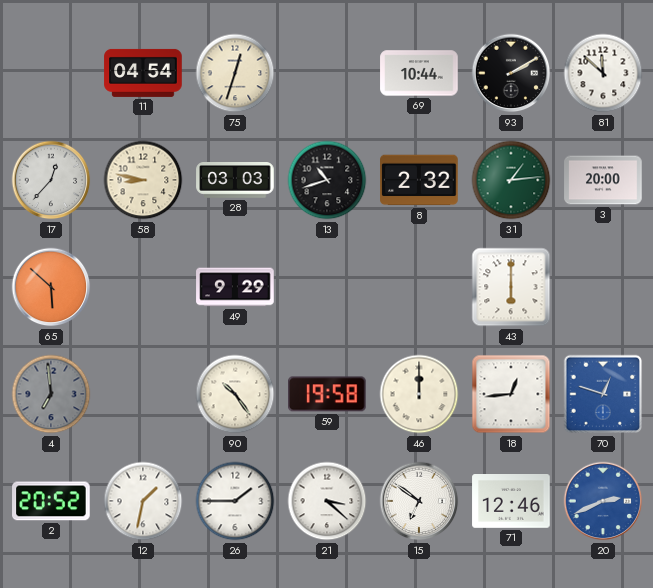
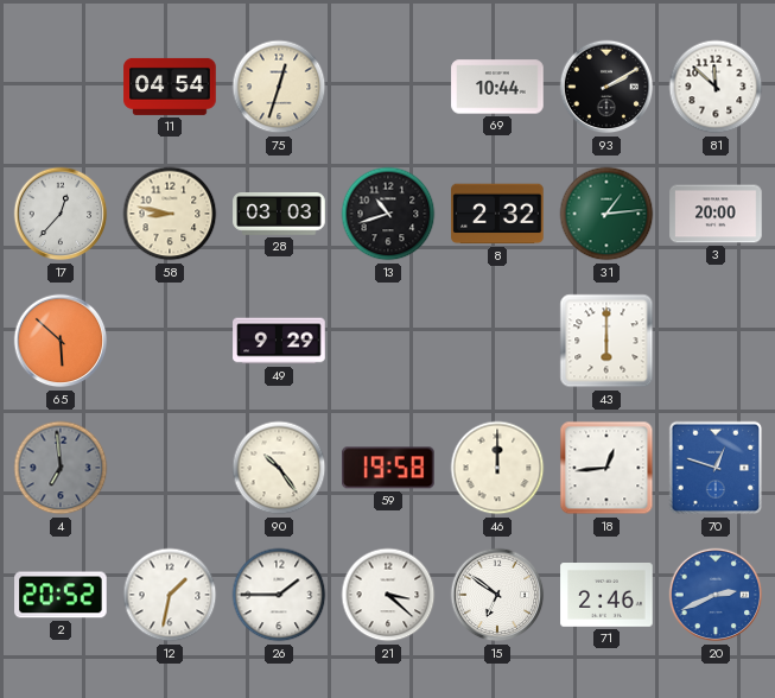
71: 12:46 -> 2:46 (606, 596)
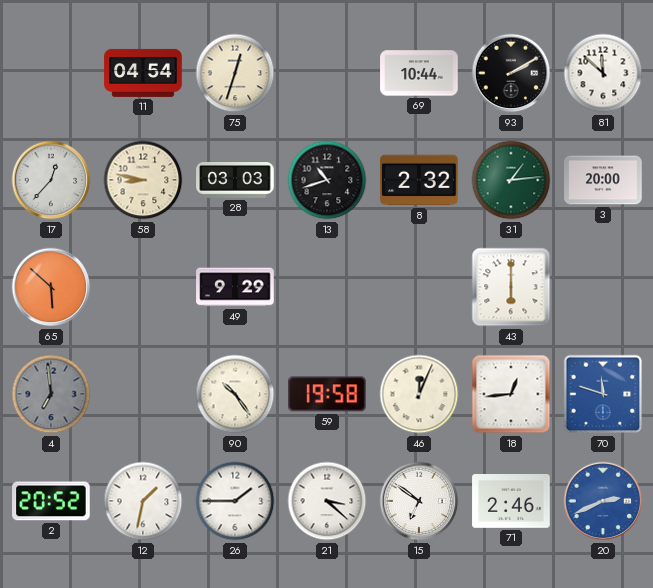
46: 12:00 -> 12:04 (419, 394)
70: 12:48 -> 11:48 (603, 394)
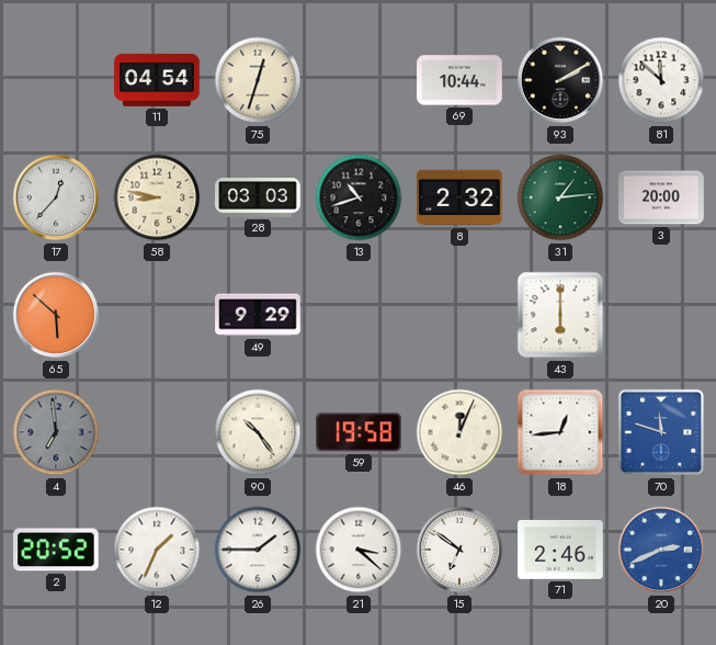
12: 1:32 -> 1:34 (157, 550)
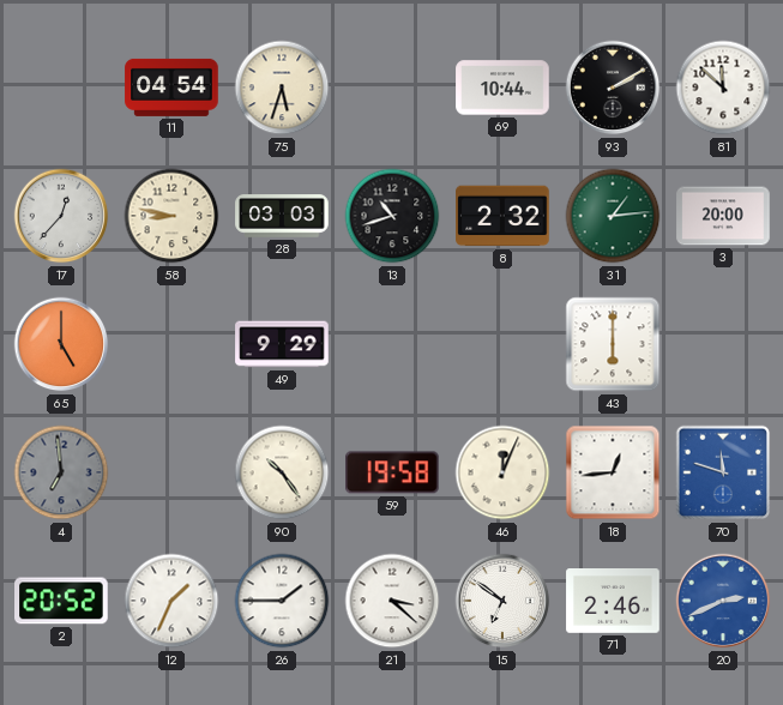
75: 12:33 -> 5:33 (282, 88)
65: 5:52 -> 5:00 (61, 344)
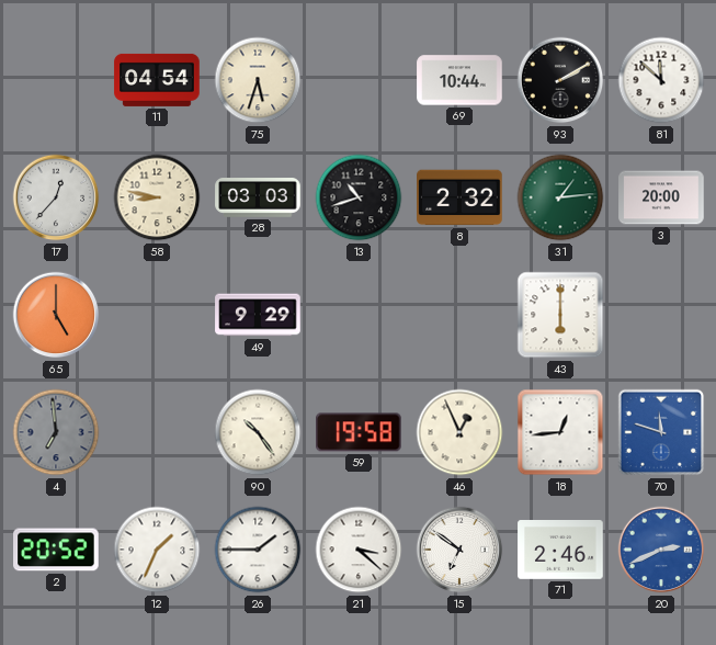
46: 12:04 -> 12:56 (459, 432)
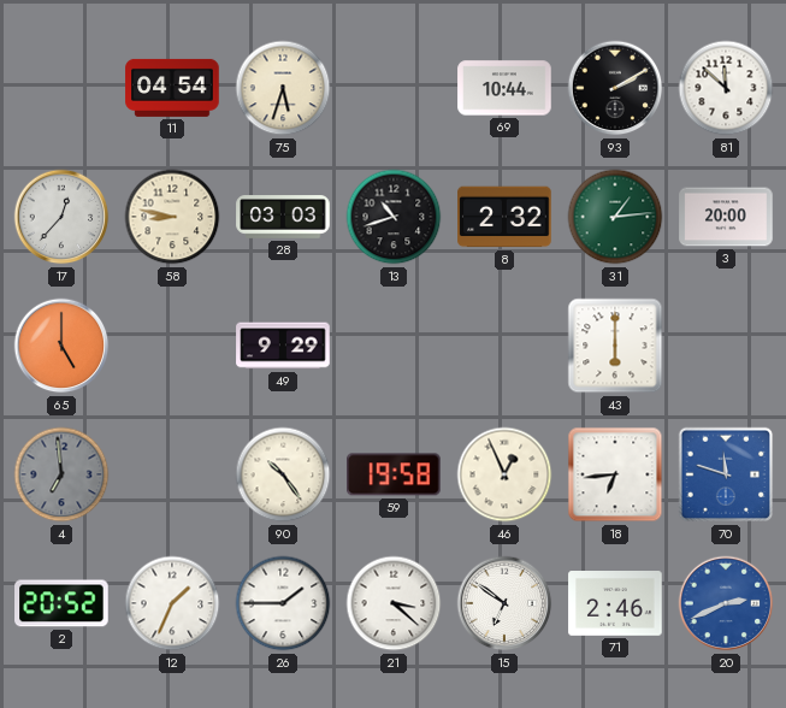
18: 12:44 -> 6:44 (615, 474)
